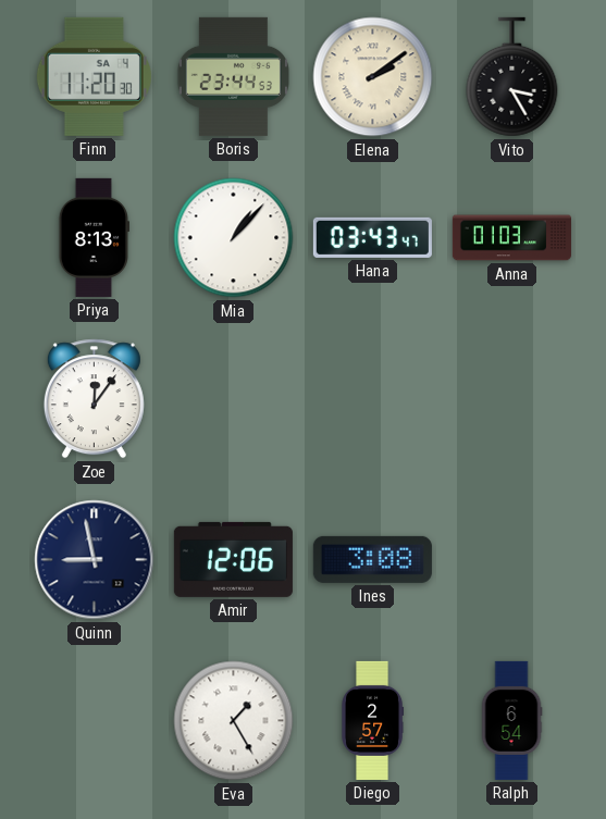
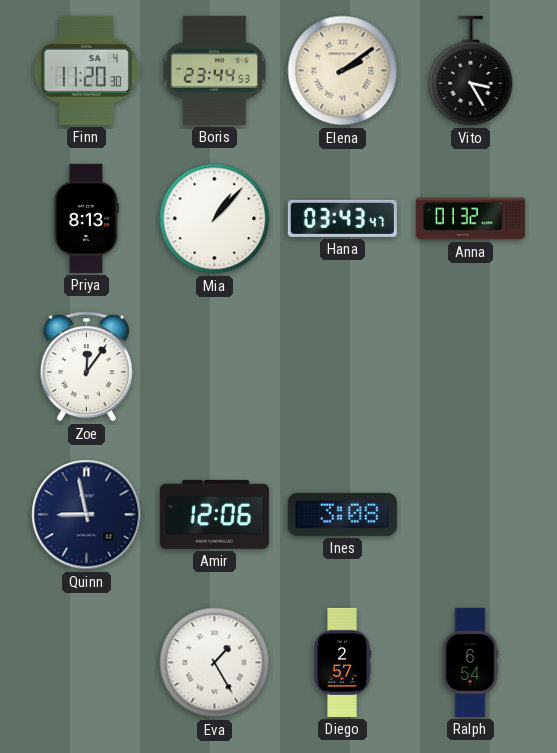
Anna: 01:03 -> 01:32 (470, 219)
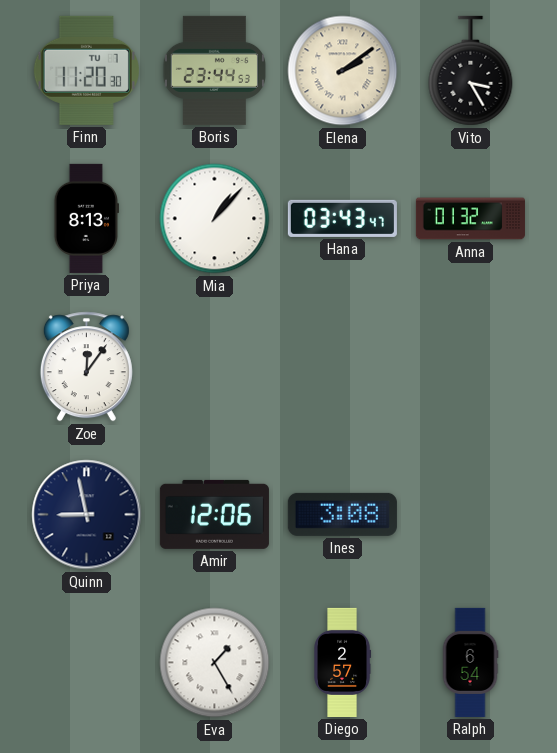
Finn date: SA 4 -> TU 7 (86, 70)
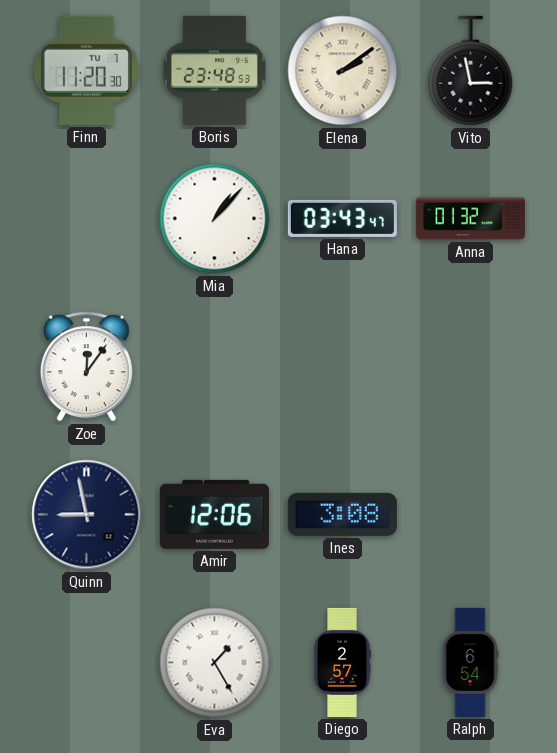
Boris: 23:44 -> 23:48 (214, 70)
Vito: 3:25 -> 2:58 (471, 71)
Priya: 8:13 -> none (86, 218)
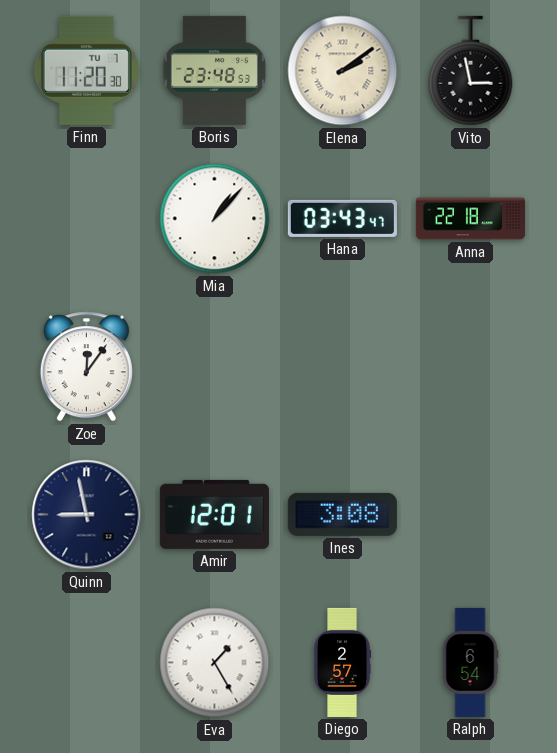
Anna: 01:32 -> 22:18 (470, 219)
Amir: 12:06 -> 12:01 (214, 514)
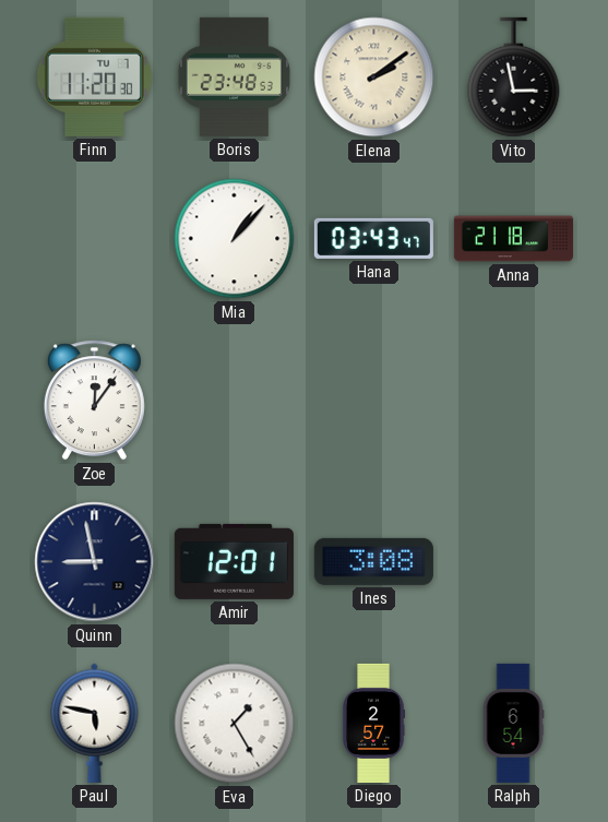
Anna: 22:18 -> 21:18 (513, 239)
Paul: none -> 5:47 (95, 723)
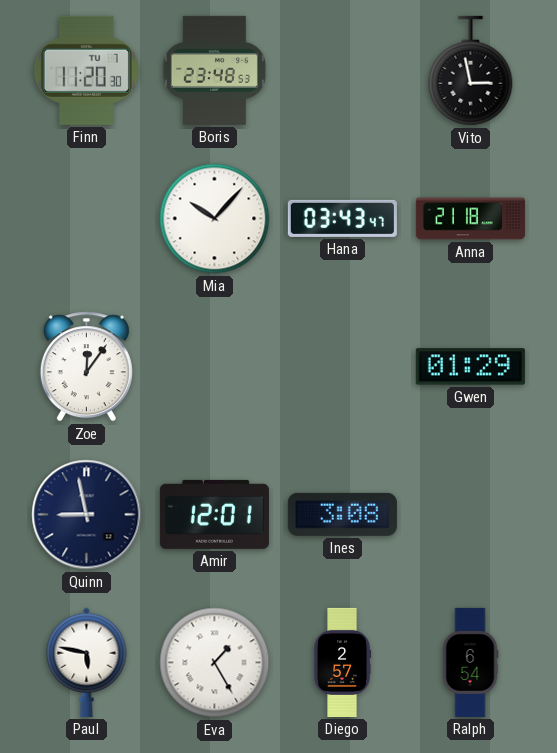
Elena: 2:09 -> none (374, 78)
Mia: 1:07 -> 10:07 (215, 219)
Gwen: none -> 01:29 (470, 367)
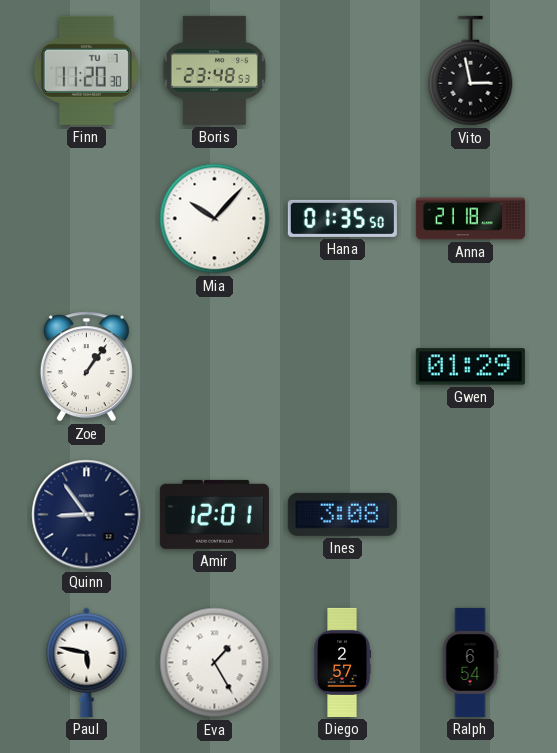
Hana: 03:43 -> 01:35 (342, 218)
Zoe: 12:06 -> 1:06 (86, 367)
Quinn: 8:58 -> 8:54 (87, 515)
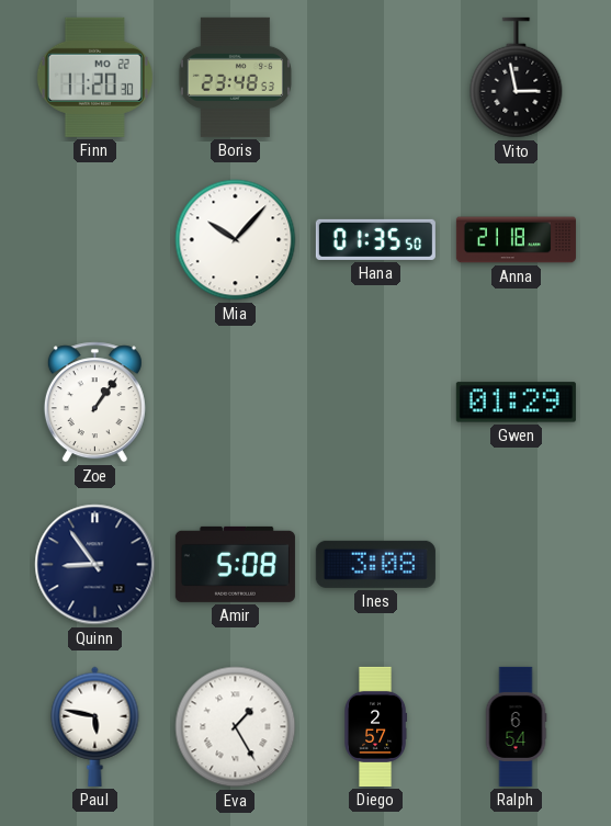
Finn date: TU 7 -> MO 22 (94, 77)
Amir: 12:01 -> 5:08 (235, 564)
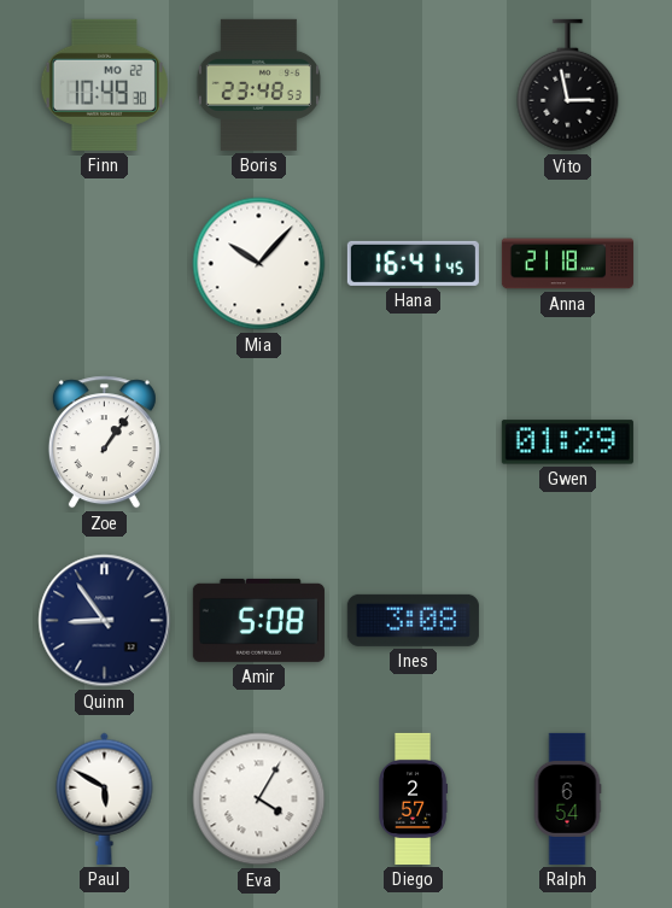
Finn: 11:20 -> 10:49 (104, 84)
Hana: 01:35 -> 16:41 (413, 263)
Paul: 5:47 -> 5:50 (105, 798)
Eva: 1:25 -> 4:05 (259, 799)
